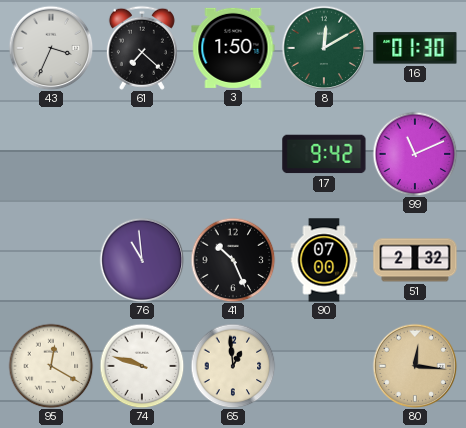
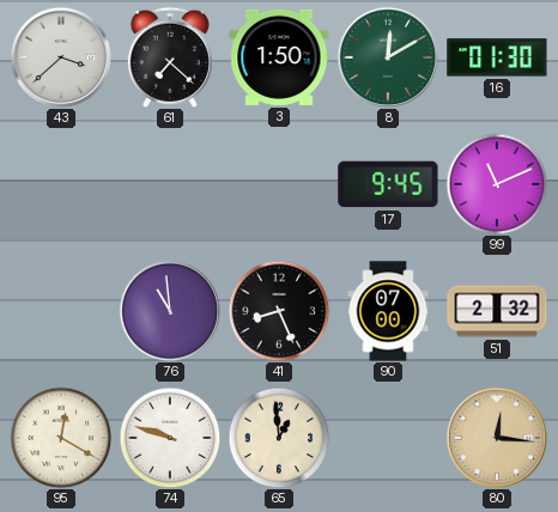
43: 3:34 -> 3:38 (61, 57)
17: 9:42 -> 9:45 (388, 184)
41: 10:26 -> 8:26 (279, 311)
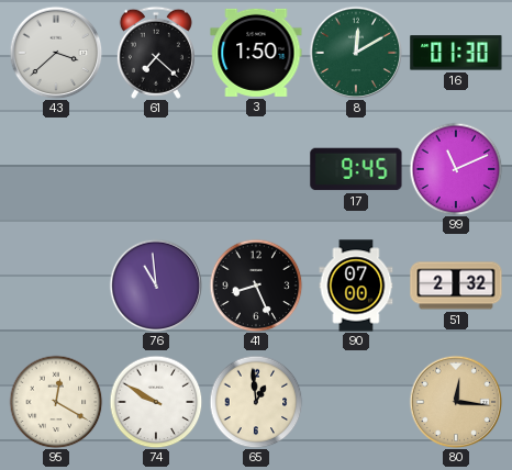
74: 9:48 -> 9:50 (156, 402)
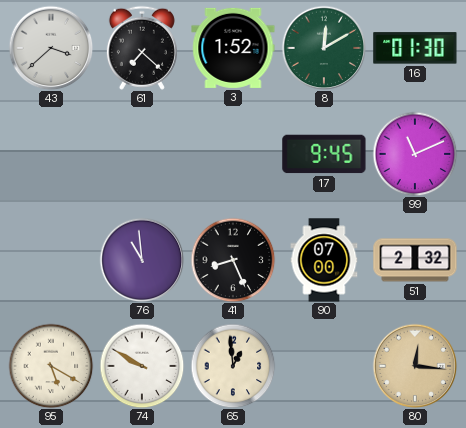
3: 1:50 -> 1:52 (233, 48)
95: 12:20 -> 5:20 (51, 366)
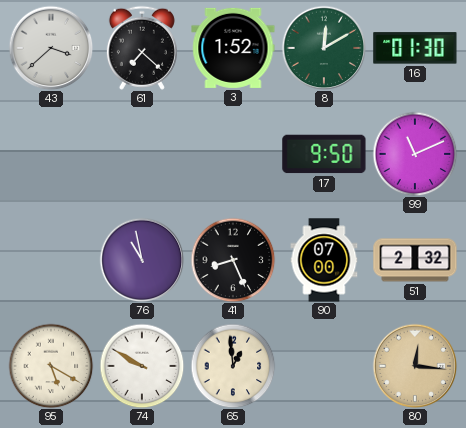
17: 9:45 -> 9:50 (324, 154)
76: 10:59 -> 10:58 (142, 260)
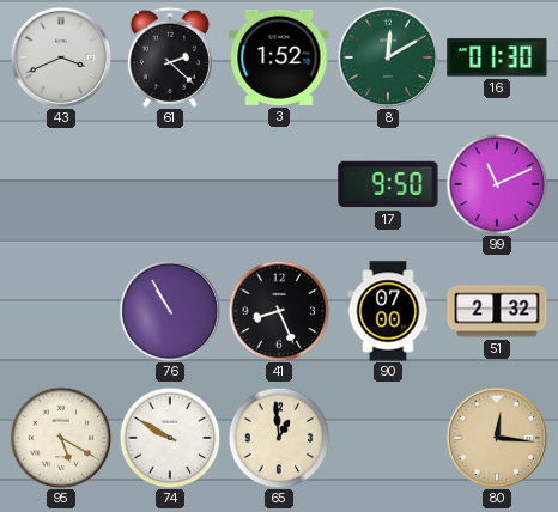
43: 3:38 -> 3:41 (61, 57)
61: 7:22 -> 2:22 (170, 57)
76: 10:58 -> 10:55 (170, 311)
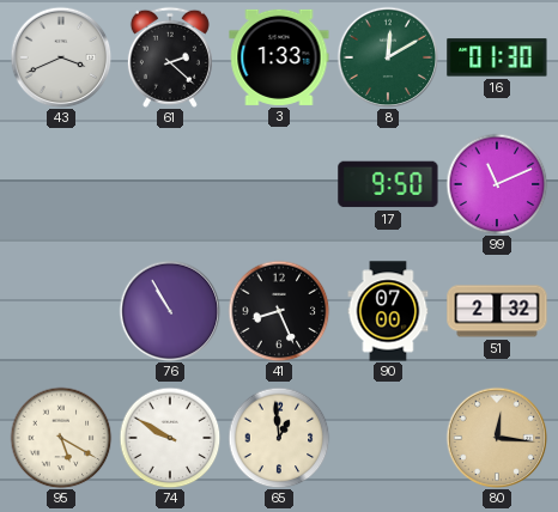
3: 1:52 -> 1:33 (279, 57)
